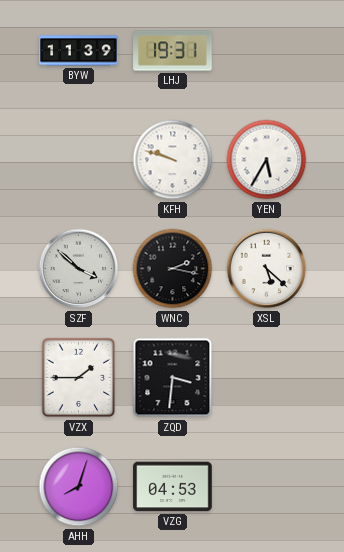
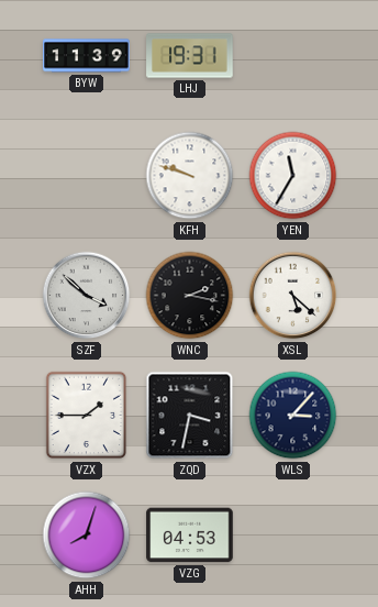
YEN: 5:35 -> 11:35 (293, 176)
ZQD: 3:31 -> 3:32 (190, 416)
WLS: none -> 3:07 (293, 416)
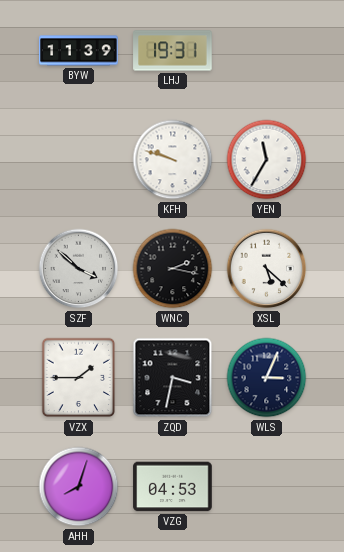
WLS: 3:07 -> 3:04 (267, 378)
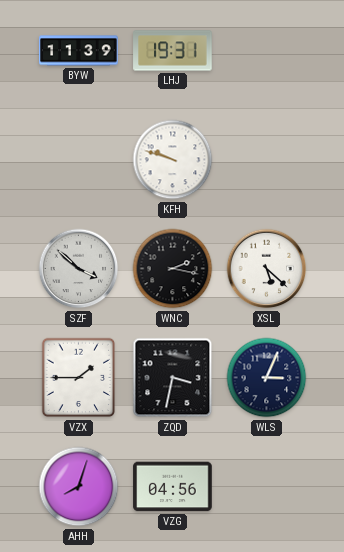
YEN: 11:35 -> none (267, 160)
VZG: 04:53 -> 04:56 (173, 487)
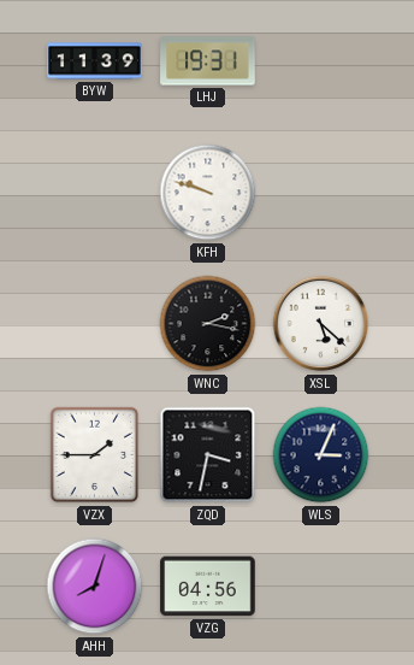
SZF: 3:52 -> none (79, 269)
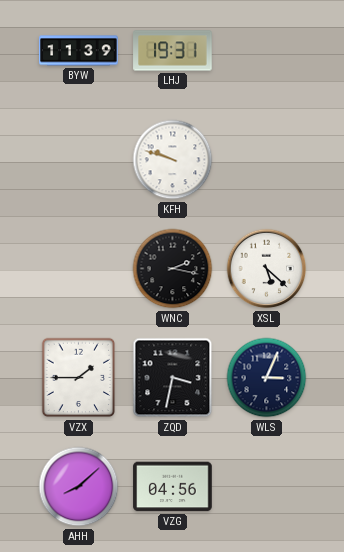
AHH: 8:03 -> 8:08 (79, 487)
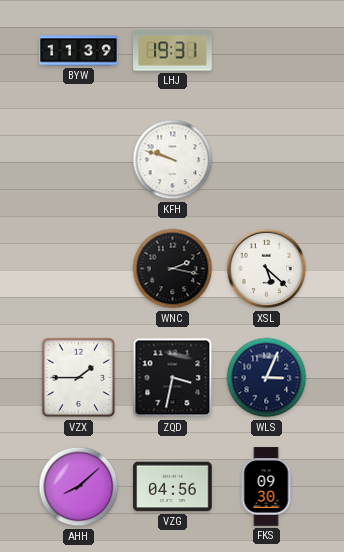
FKS: none -> 09:30 (266, 487)
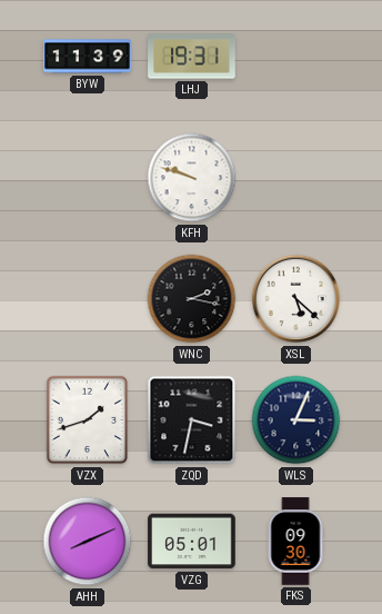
VZX: 1:45 -> 1:42 (88, 420)
AHH: 8:08 -> 8:11 (88, 542)
VZG: 04:56 -> 05:01 (192, 542)
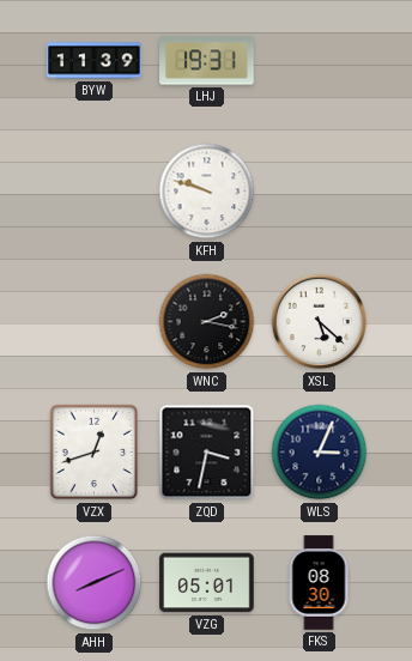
VZX: 1:42 -> 12:42 (95, 453)
FKS: 09:30 -> 08:30 (319, 583)
